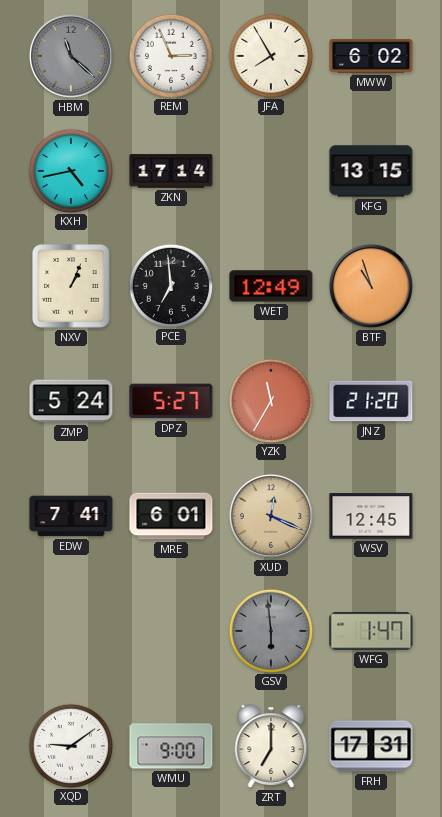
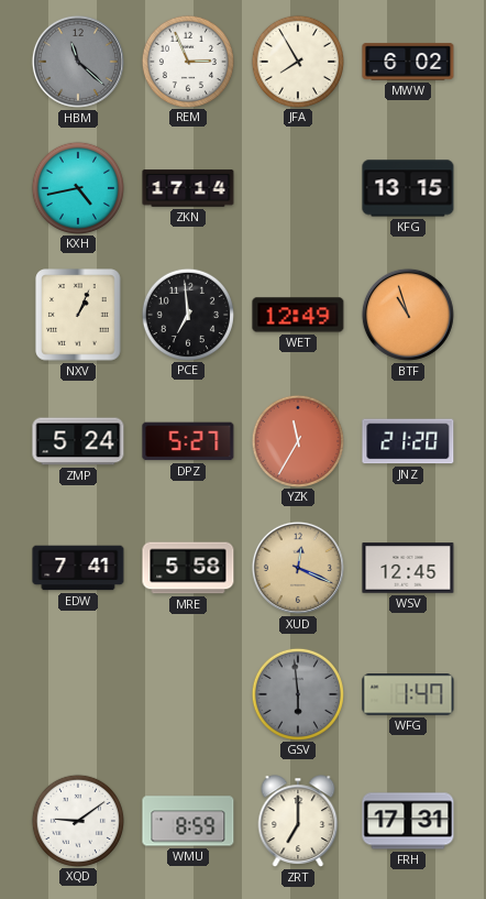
MRE: 6:01 -> 5:58 (188, 568)
WMU: 9:00 -> 8:59 (188, 821)
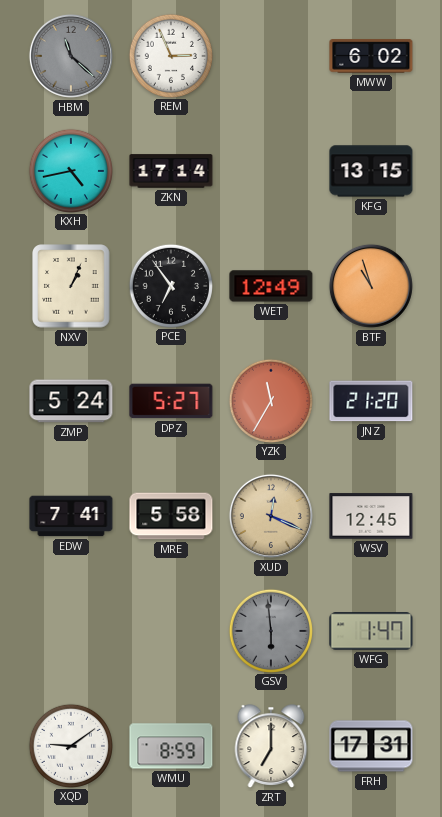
JFA: 7:55 -> none (297, 61)
PCE: 6:59 -> 6:54 (170, 285)
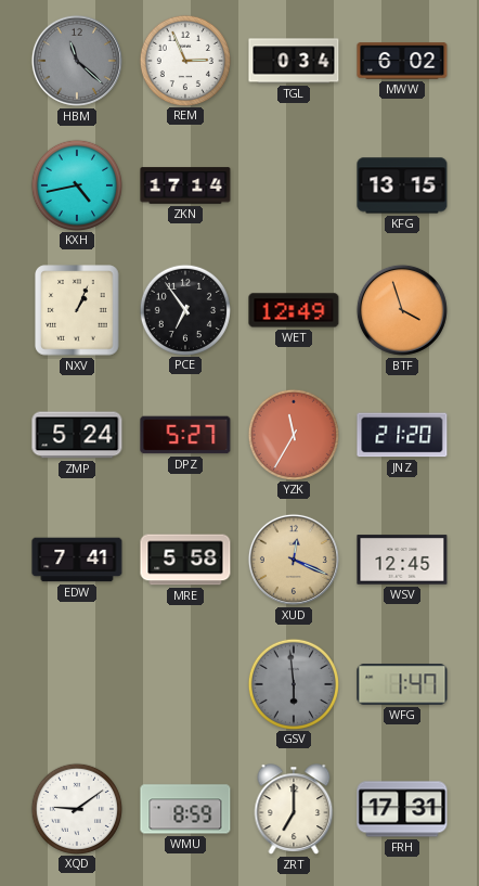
TGL: none -> 0:34 (294, 61)
BTF: 10:57 -> 3:57 (402, 310)
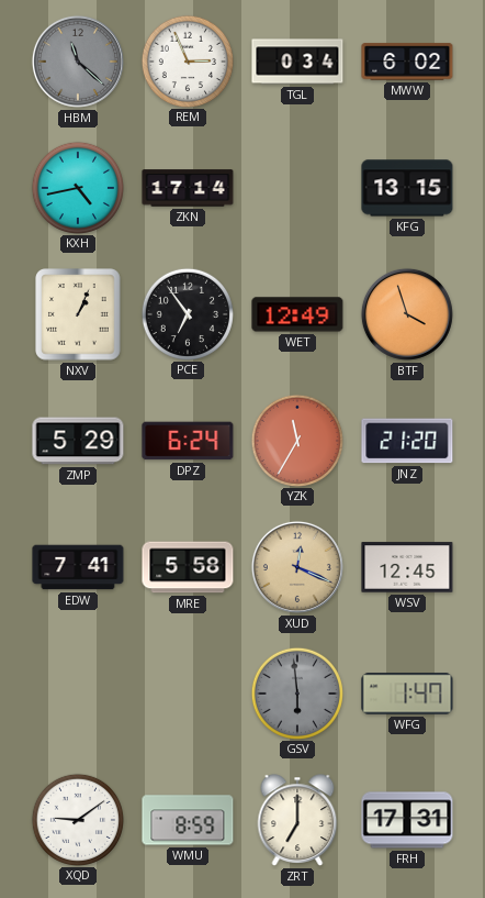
ZMP: 5:24 -> 5:29 (78, 441)
DPZ: 5:27 -> 6:24 (188, 441)
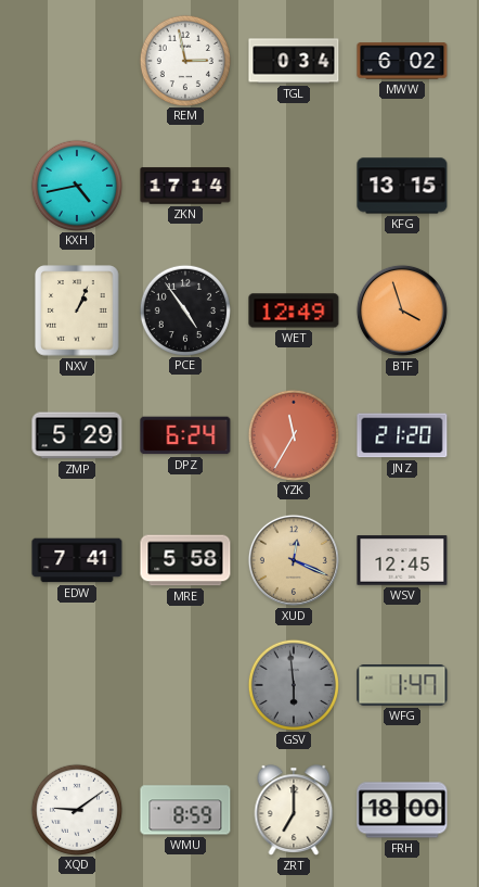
HBM: 11:22 -> none (78, 62)
REM: 2:56 -> 2:58 (184, 60)
PCE: 6:54 -> 4:54 (184, 309)
FRH: 17:31 -> 18:00 (402, 810)
